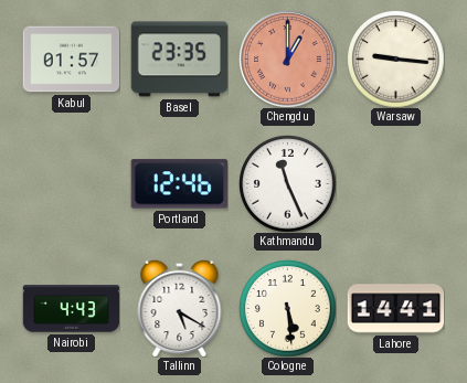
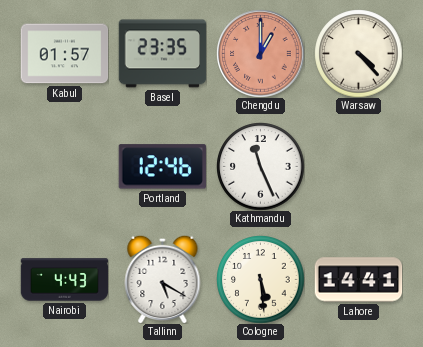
Warsaw: 9:16 -> 4:23 (358, 53)
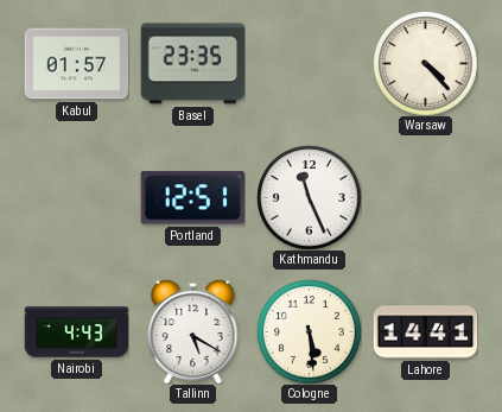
Chengdu: 1:00 -> none (260, 53)
Portland: 12:46 -> 12:51 (192, 198)
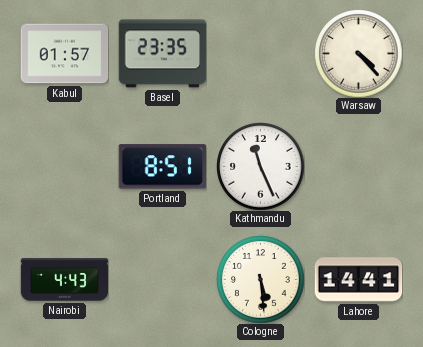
Portland: 12:51 -> 8:51 (162, 167)
Tallinn: 5:20 -> none (193, 331)
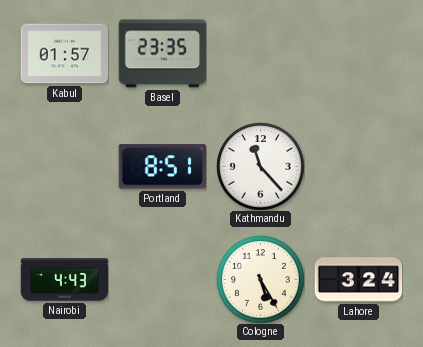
Warsaw: 4:23 -> none (358, 53)
Kathmandu: 11:26 -> 11:23 (260, 166)
Cologne: 5:29 -> 5:25 (260, 279)
Lahore: 14:41 -> 3:24 (358, 280)
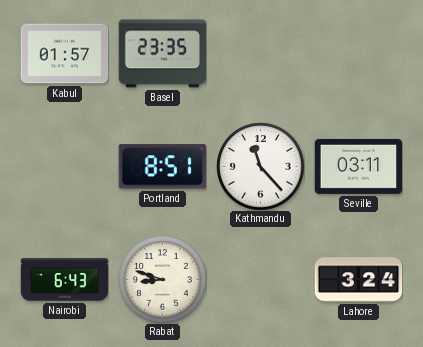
Seville: none -> 03:11 (358, 166)
Nairobi: 4:43 -> 6:43 (64, 280)
Rabat: none -> 8:48 (162, 279)
Cologne: 5:25 -> none (260, 279)
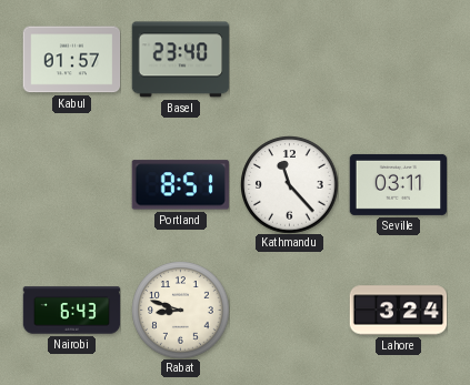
Basel: 23:35 -> 23:40 (180, 60)
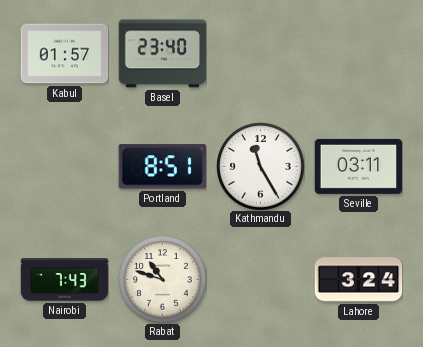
Kathmandu: 11:23 -> 11:25 (260, 166)
Nairobi: 6:43 -> 7:43 (64, 280)
Rabat: 8:48 -> 10:48 (162, 279)
